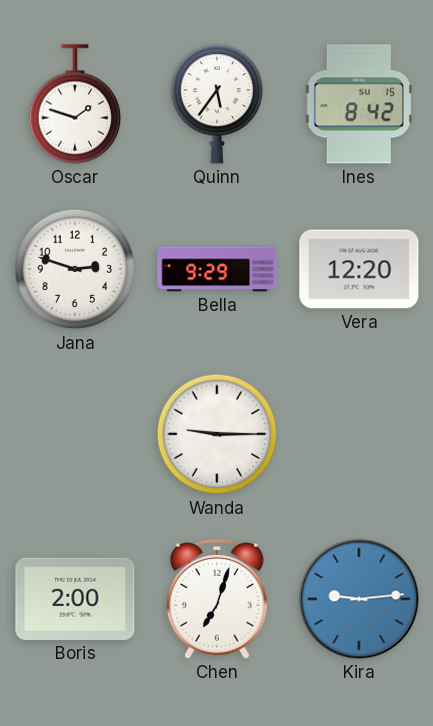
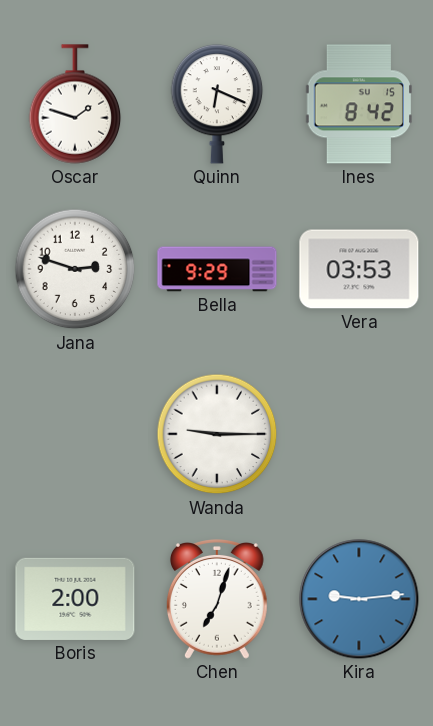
Quinn: 5:36 -> 6:19 (217, 104)
Vera: 12:20 -> 03:53 (359, 269)
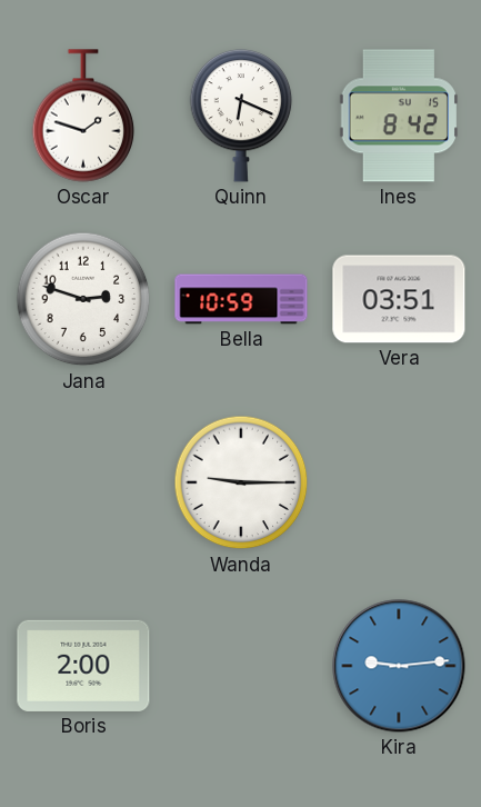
Bella: 9:29 -> 10:59 (241, 299)
Vera: 03:53 -> 03:51 (399, 299)
Chen: 7:03 -> none (217, 599)
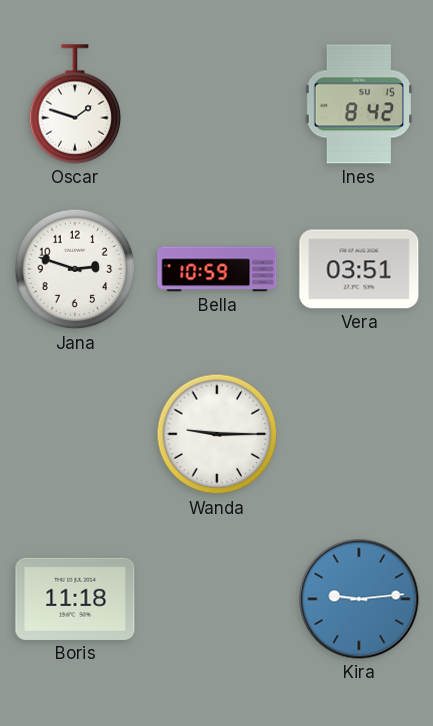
Quinn: 6:19 -> none (241, 116)
Boris: 2:00 -> 11:18 (75, 599)
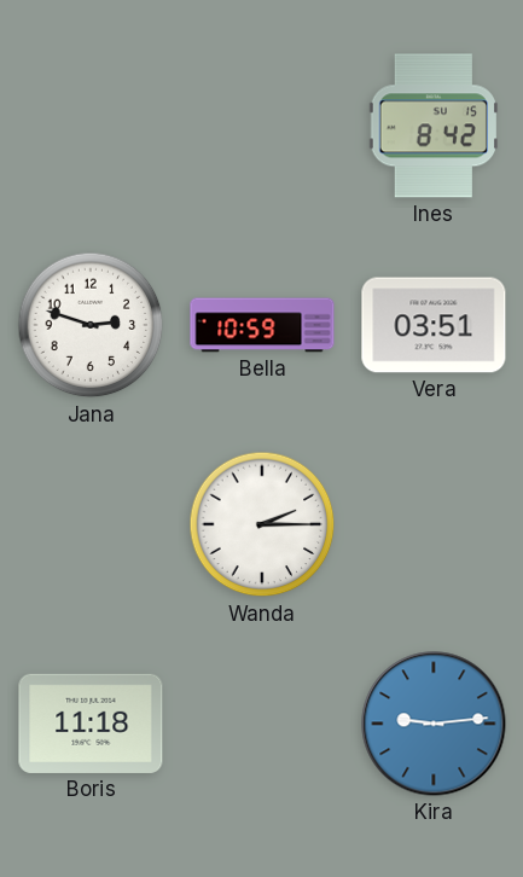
Oscar: 1:48 -> none (75, 104)
Wanda: 9:15 -> 2:15 (262, 524)
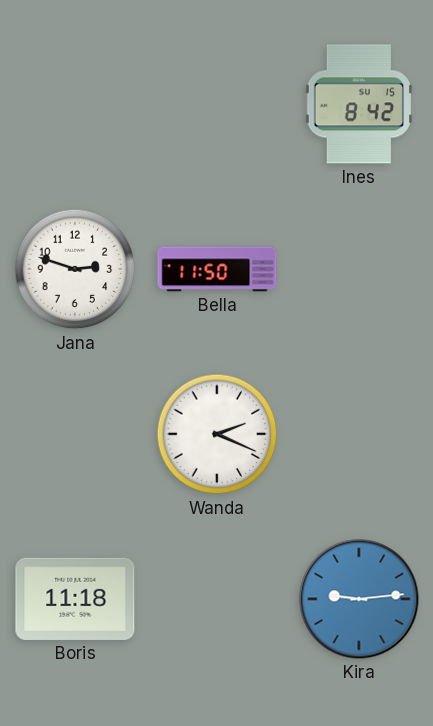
Bella: 10:59 -> 11:50 (217, 269)
Vera: 03:51 -> none (434, 325)
Wanda: 2:15 -> 2:19 (217, 434)
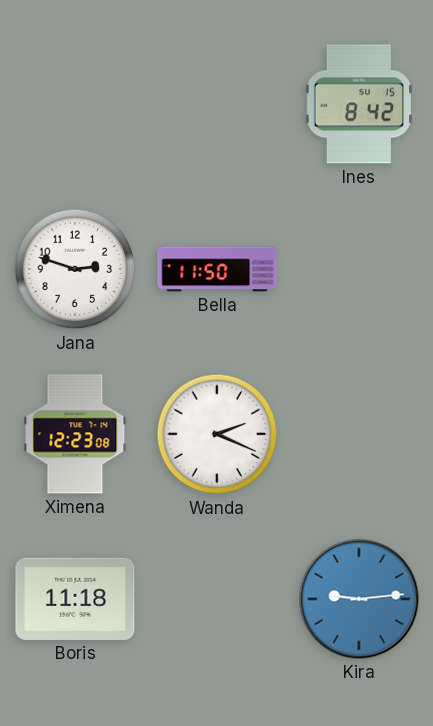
Ximena: none -> 12:23 (75, 434)
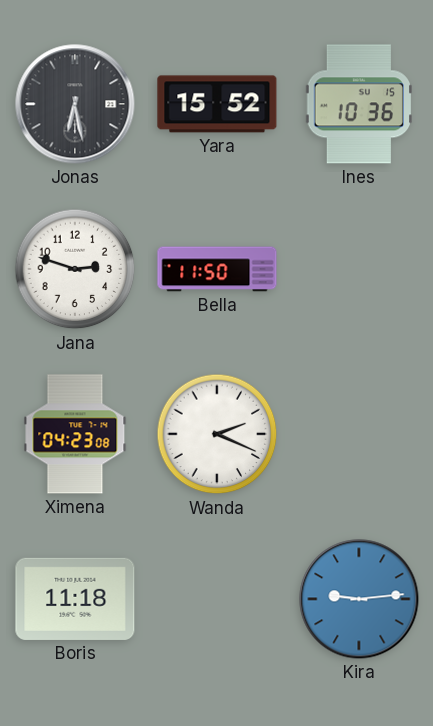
Jonas: none -> 6:28 (75, 104)
Yara: none -> 15:52 (217, 104)
Ines: 8:42 -> 10:36 (358, 104)
Ximena: 12:23 -> 04:23 (75, 434)
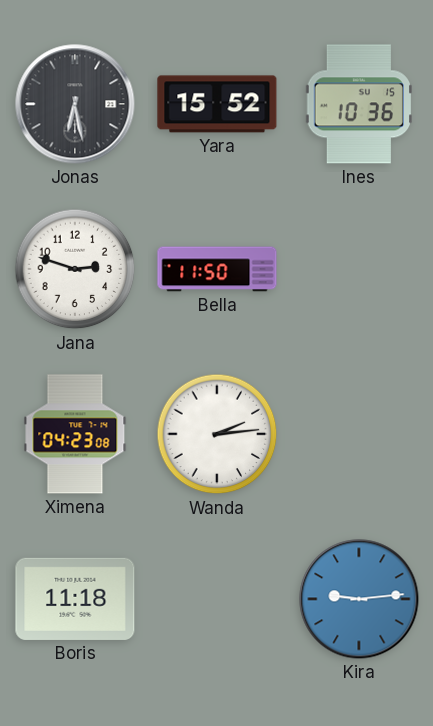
Wanda: 2:19 -> 2:14 (217, 434)
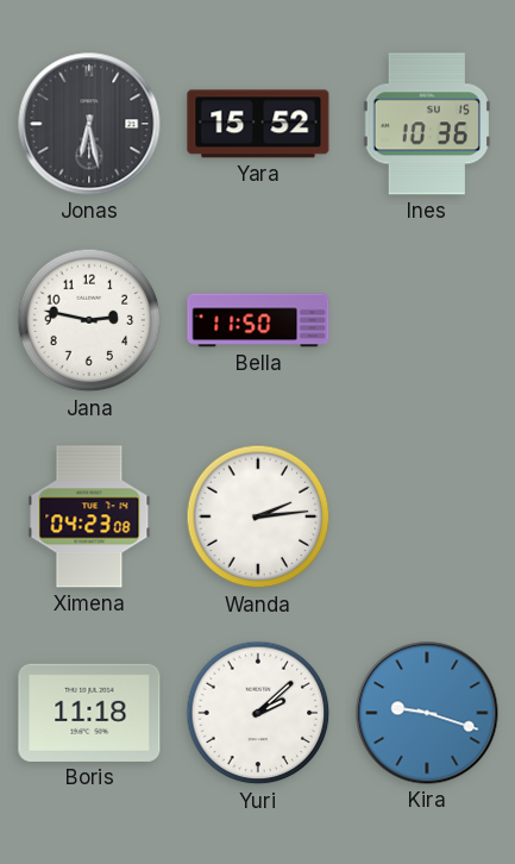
Jana: 2:48 -> 2:47 (89, 320)
Yuri: none -> 2:08 (258, 713)
Kira: 9:14 -> 9:18 (427, 713)
